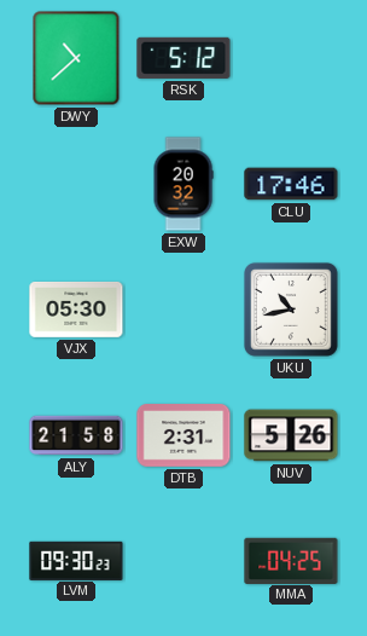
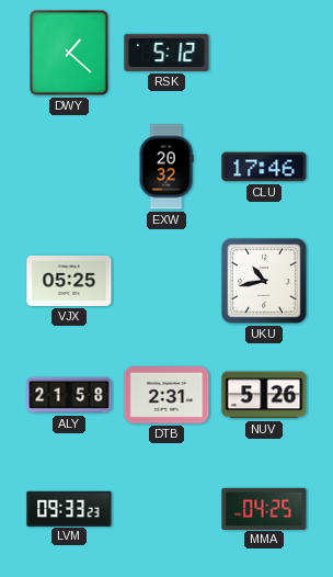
DWY: 10:38 -> 1:22 (69, 53)
VJX: 05:30 -> 05:25 (69, 281)
LVM: 09:30 -> 09:33 (69, 508)
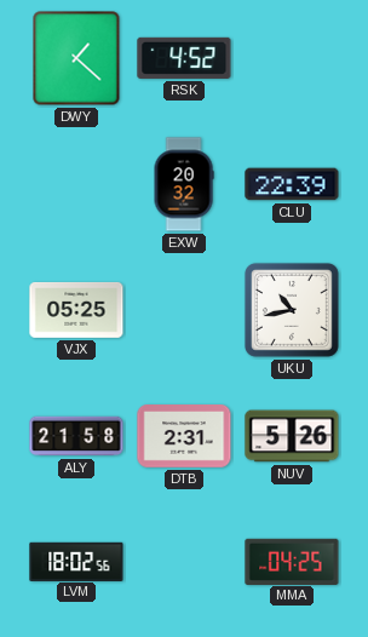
RSK: 5:12 -> 4:52 (184, 58)
CLU: 17:46 -> 22:39 (292, 184)
LVM: 09:33 -> 18:02 (76, 561)
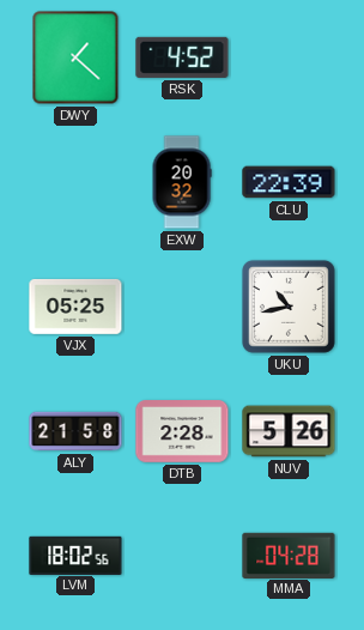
DTB: 2:31 -> 2:28 (182, 432)
MMA: 04:25 -> 04:28 (289, 555)
